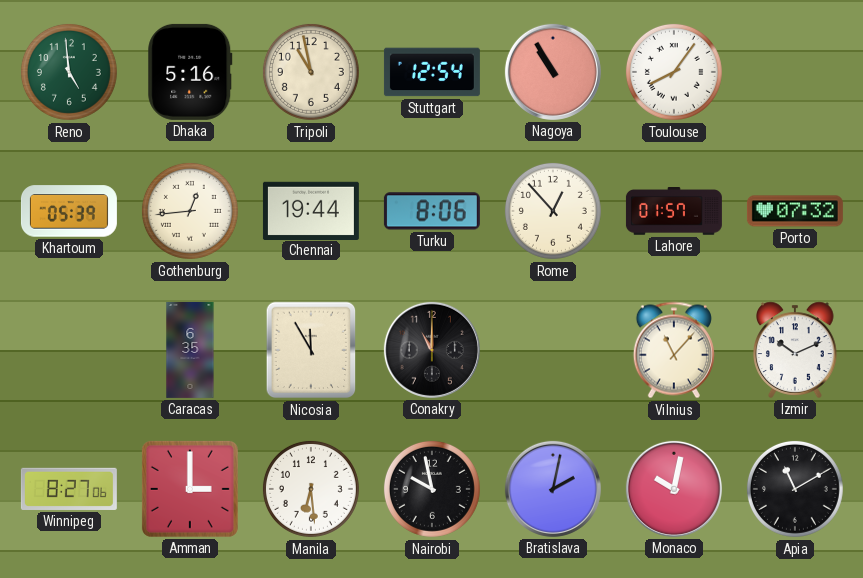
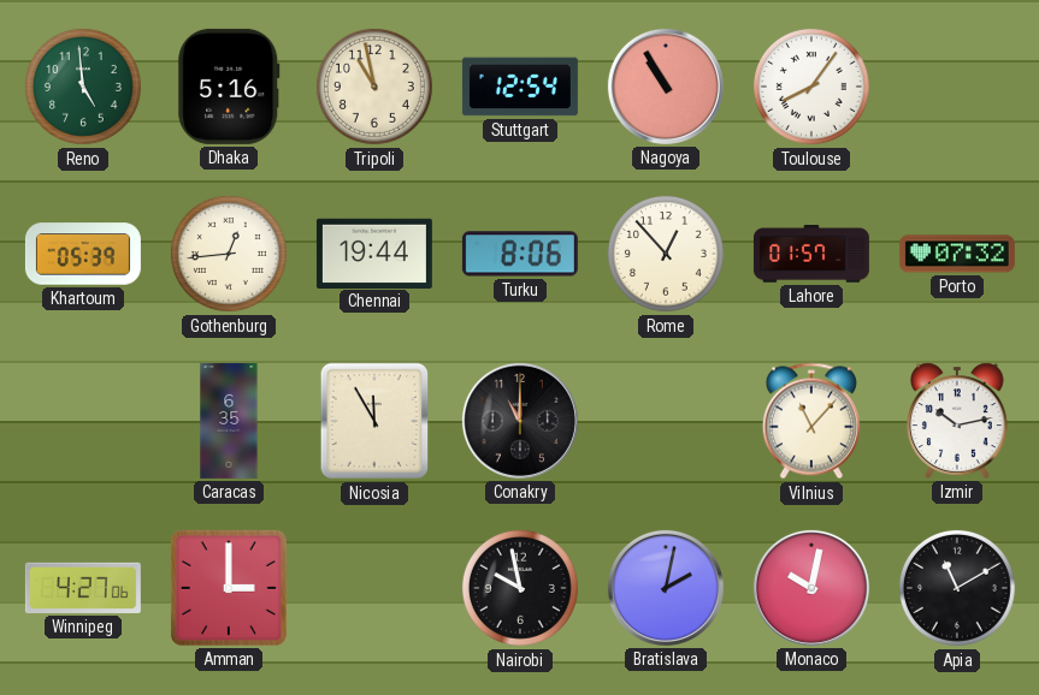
Izmir: 10:11 -> 10:13 (958, 421)
Winnipeg: 8:27 -> 4:27 (83, 588)
Manila: 6:29 -> none (311, 489)
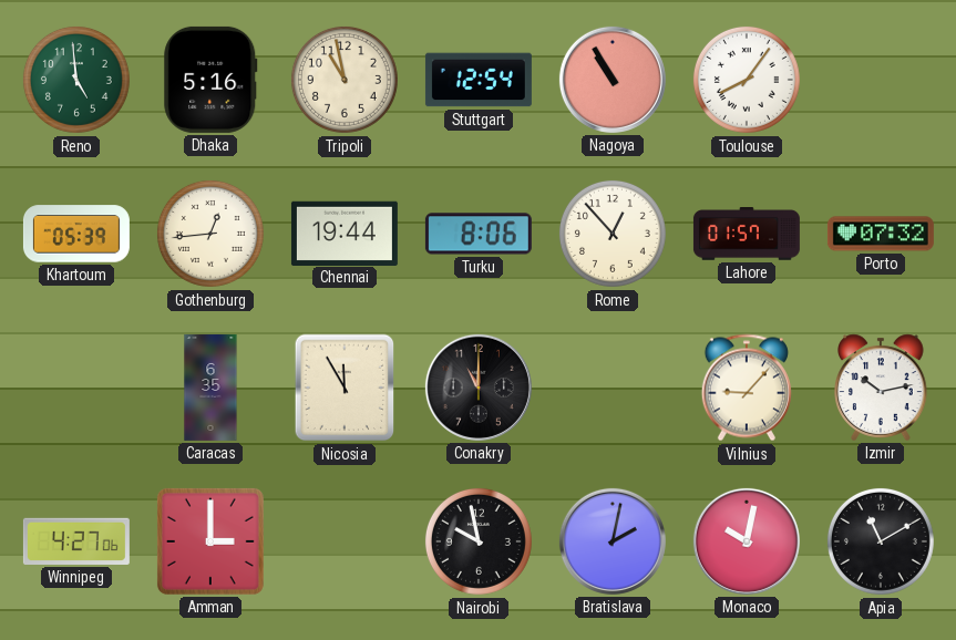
Vilnius: 11:07 -> 9:07 (747, 388)
